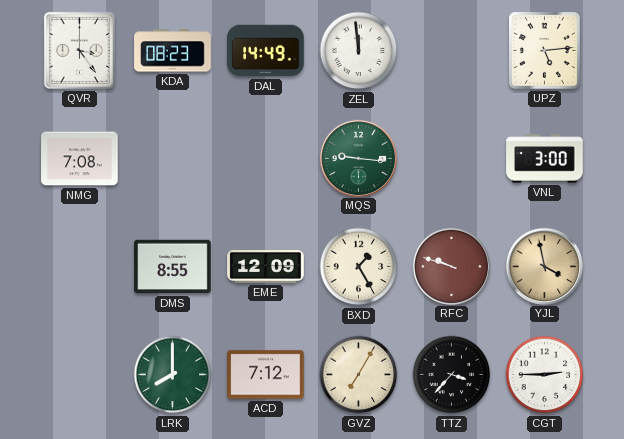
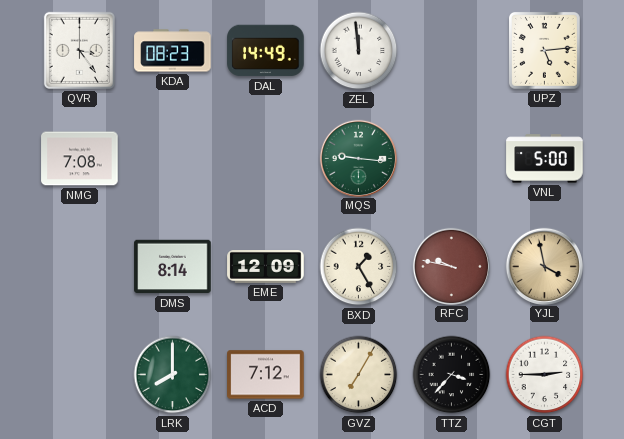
VNL: 3:00 -> 5:00 (545, 159)
DMS: 8:55 -> 8:14 (173, 267)
RFC: 9:48 -> 9:47 (451, 266)
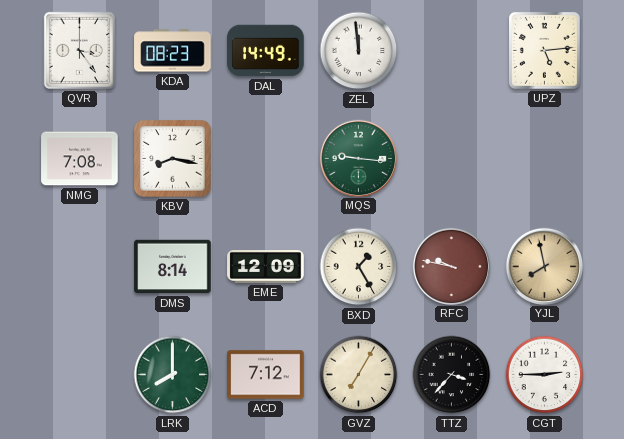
KBV: none -> 8:17 (173, 159)
VNL: 5:00 -> none (545, 159)
YJL: 3:58 -> 7:58 (544, 266)
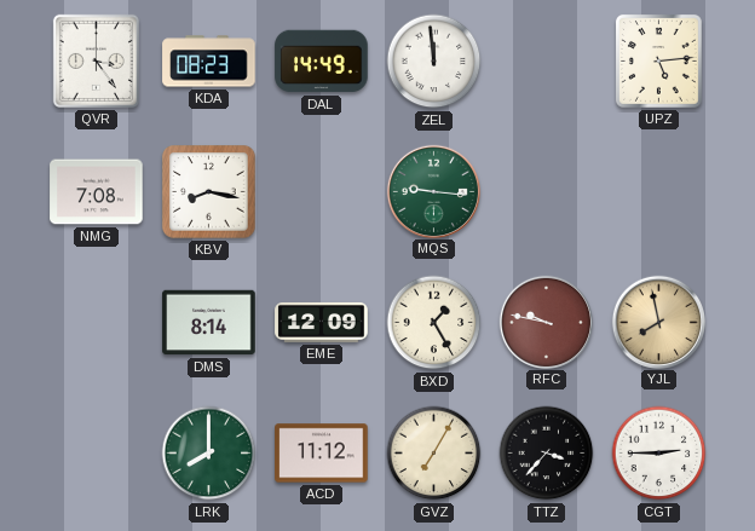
ACD: 7:12 -> 11:12 (322, 454)
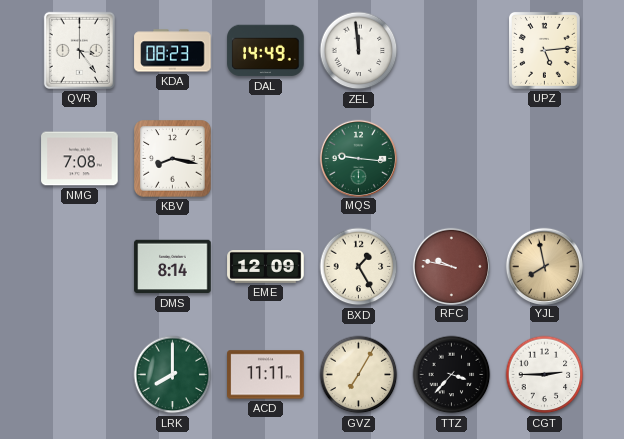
ACD: 11:12 -> 11:11 (266, 375)
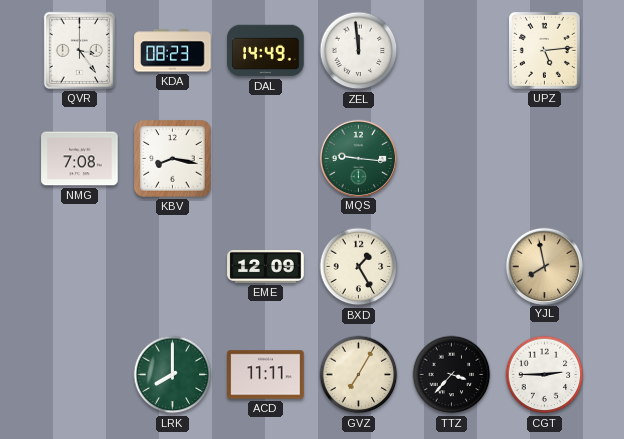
DMS: 8:14 -> none (173, 267)
RFC: 9:47 -> none (451, 266)
